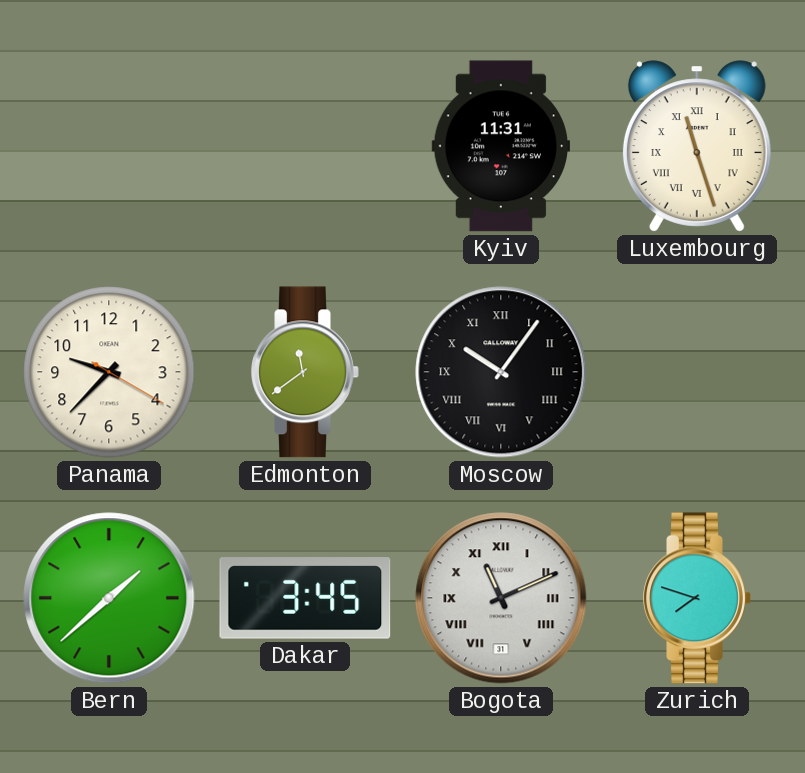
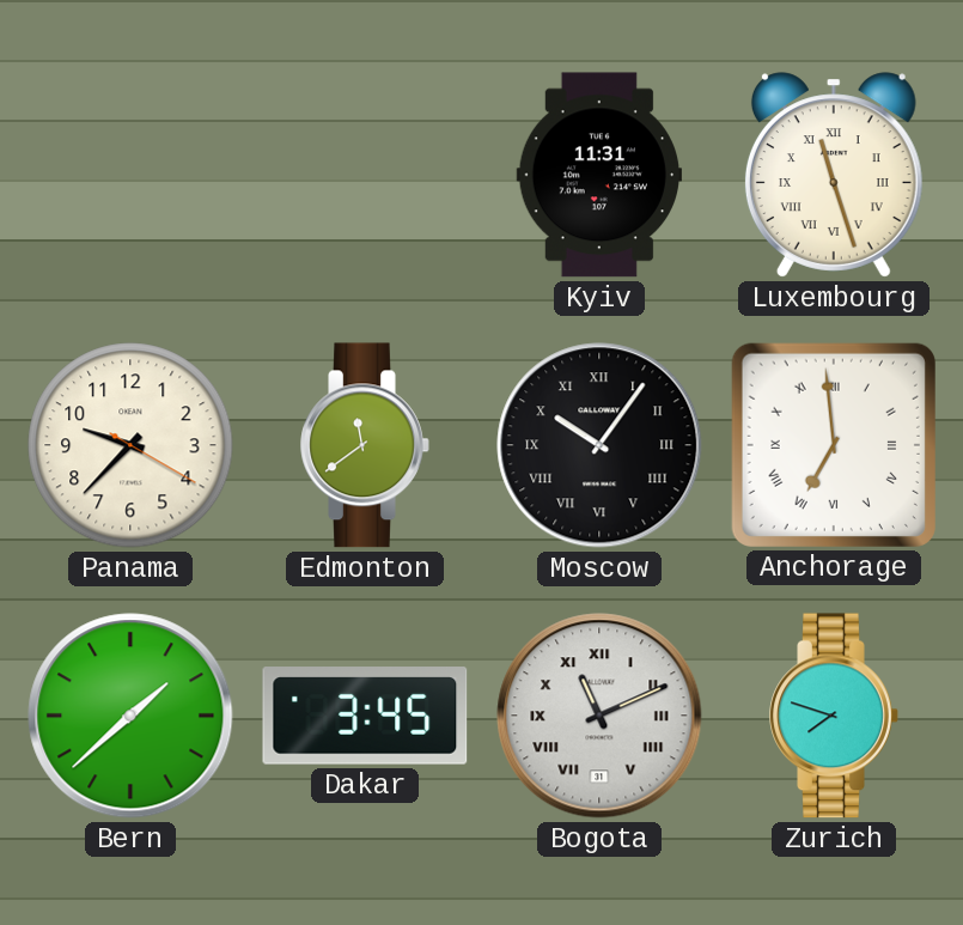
Anchorage: none -> 6:59 (834, 445)
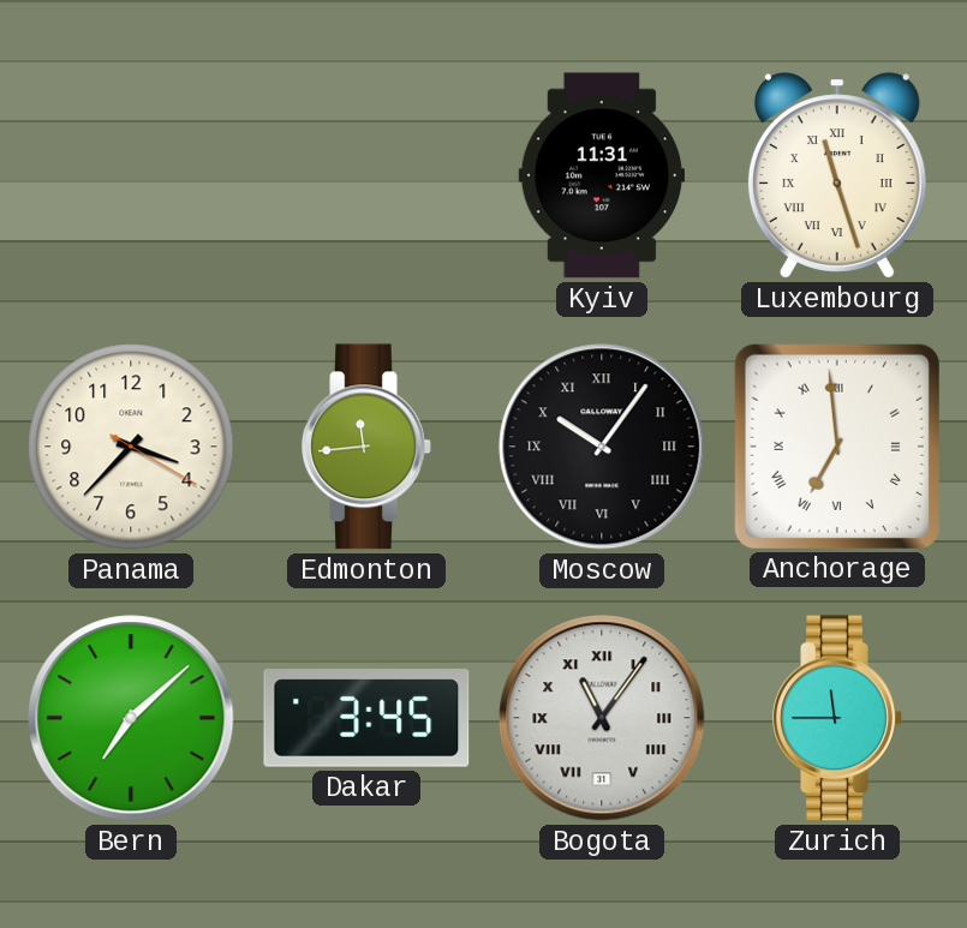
Panama: 9:37 -> 3:37 (131, 447)
Edmonton: 11:39 -> 11:44 (366, 447)
Bern: 1:38 -> 7:08 (131, 718)
Bogota: 11:11 -> 11:06 (602, 718)
Zurich: 7:48 -> 11:45 (837, 718)
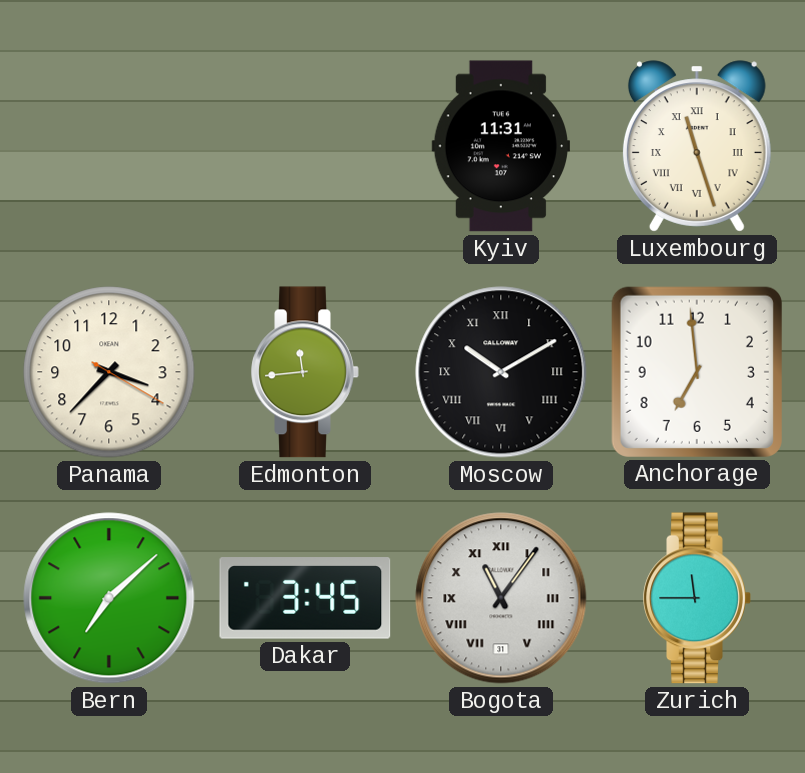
Moscow: 10:06 -> 10:10 (501, 372)
Anchorage numerals: Roman -> Arabic (697, 372)
